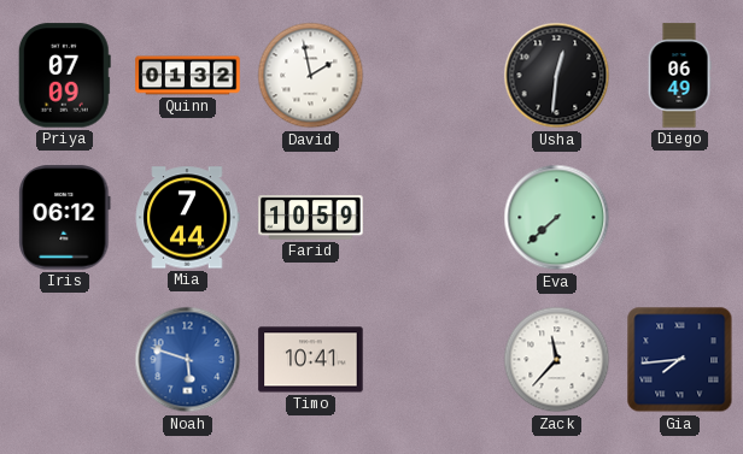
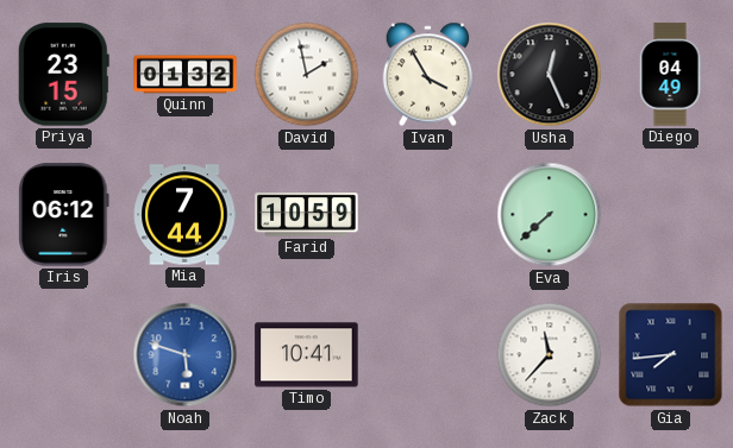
Priya: 07:09 -> 23:15 (63, 75)
Ivan: none -> 3:55 (427, 75)
Usha: 12:31 -> 12:26 (550, 75)
Diego: 06:49 -> 04:49 (670, 75)
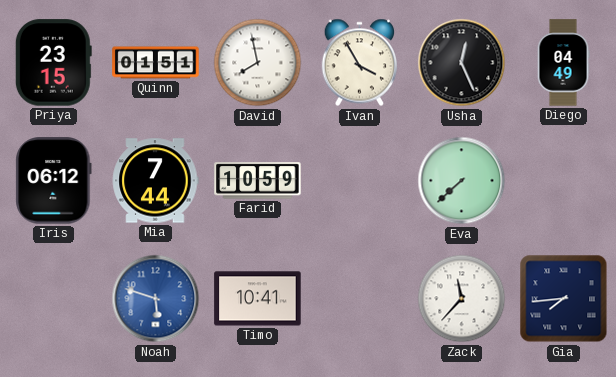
Quinn: 01:32 -> 01:51 (156, 63)
David: 1:58 -> 7:58 (258, 63)
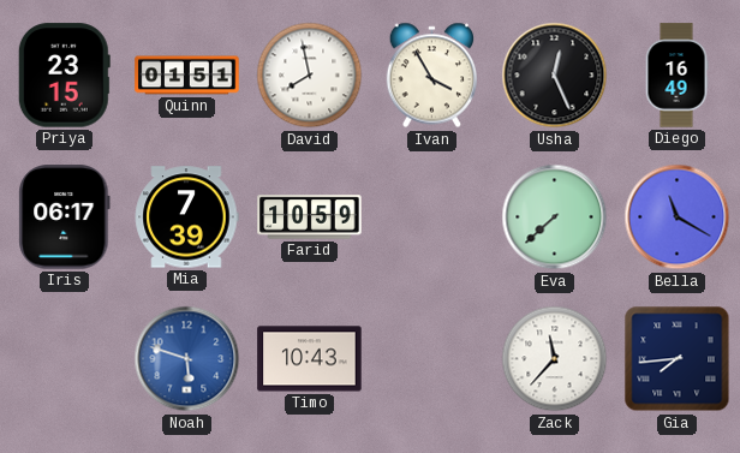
Diego: 04:49 -> 16:49 (676, 76)
Iris: 06:12 -> 06:17 (65, 217)
Mia: 7:44 -> 7:39 (186, 217)
Bella: none -> 11:20 (678, 217)
Timo: 10:41 -> 10:43 (310, 359)
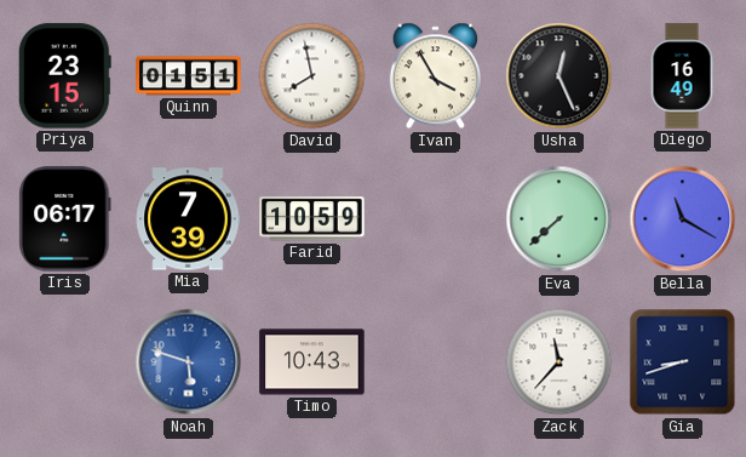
Gia: 7:44 -> 8:42 (683, 362)
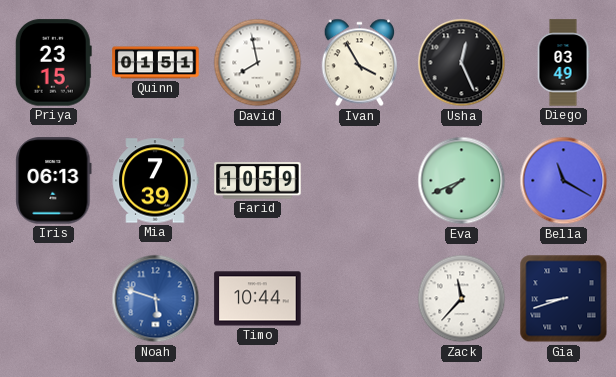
Diego: 16:49 -> 03:49 (563, 63)
Iris: 06:17 -> 06:13 (54, 181)
Eva: 7:38 -> 7:41 (462, 181)
Timo: 10:43 -> 10:44 (258, 299)
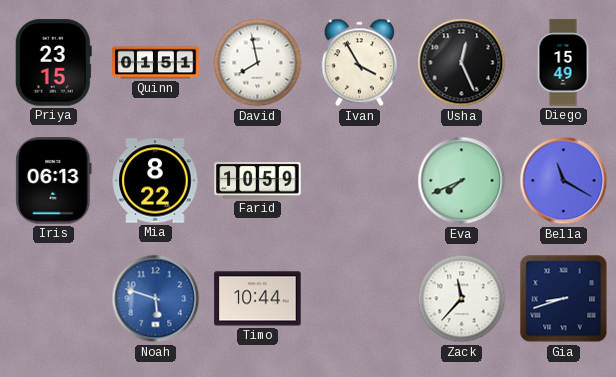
Diego: 03:49 -> 15:49 (563, 63)
Mia: 7:39 -> 8:22 (155, 181)
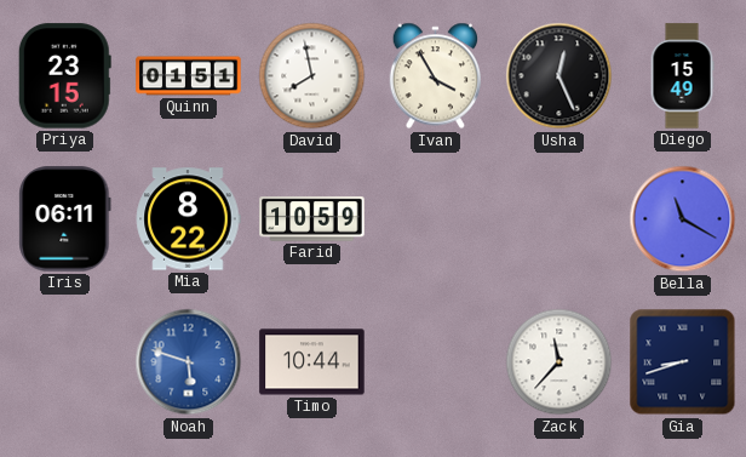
Iris: 06:13 -> 06:11 (65, 219)
Eva: 7:41 -> none (462, 181)
